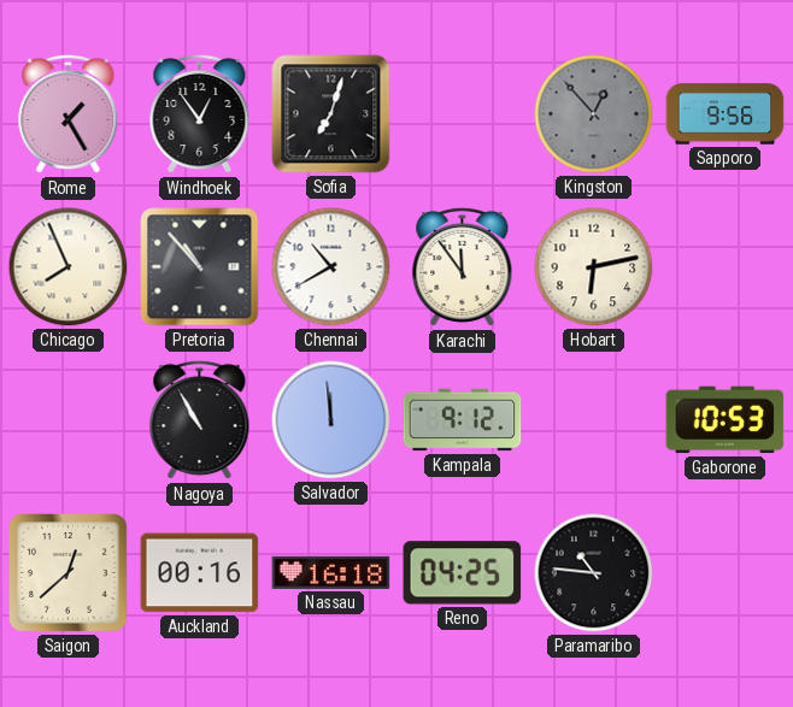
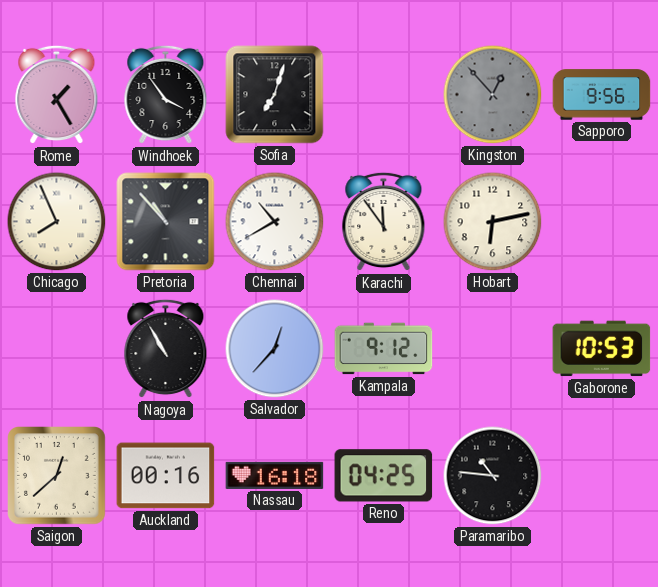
Windhoek: 12:54 -> 3:54 (166, 95)
Salvador: 11:59 -> 12:37 (275, 349)
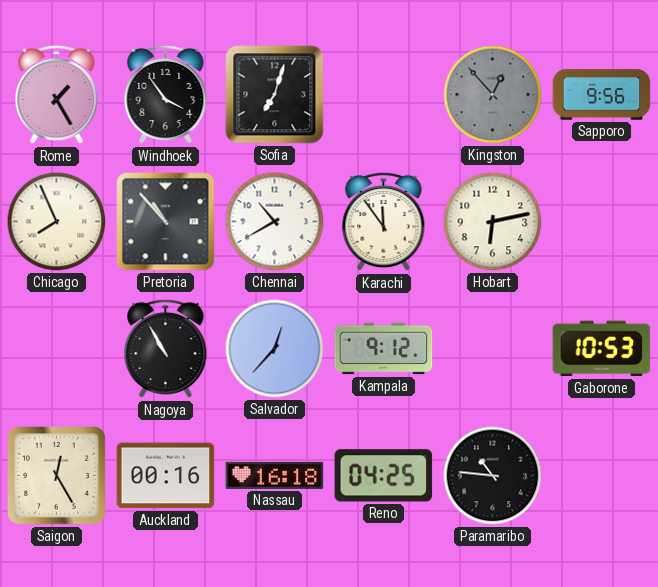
Saigon: 12:38 -> 12:25 (57, 476)
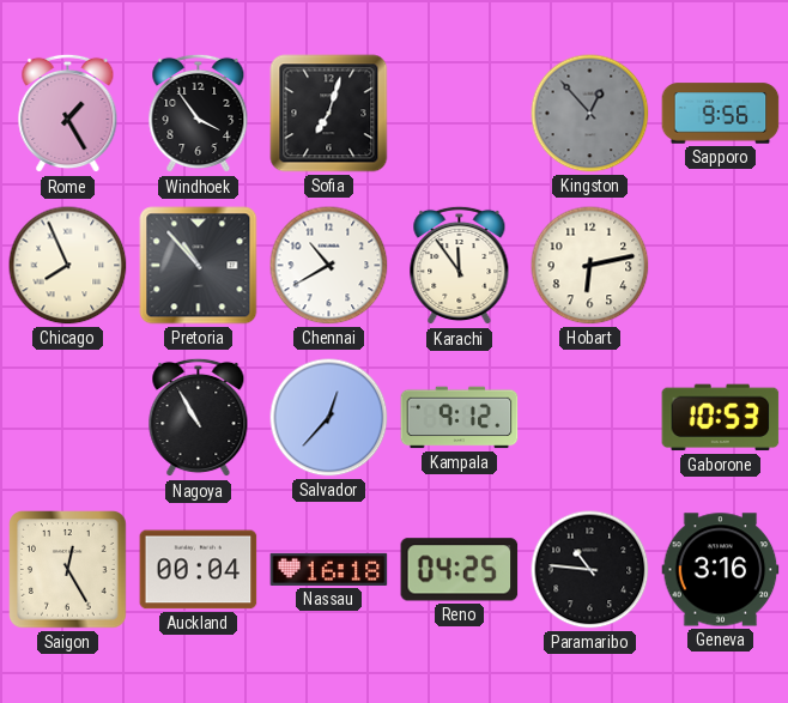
Auckland: 00:16 -> 00:04 (199, 570)
Geneva: none -> 3:16 (721, 570)
